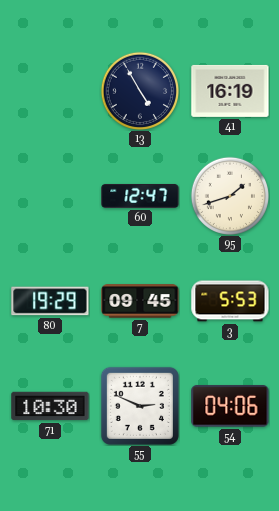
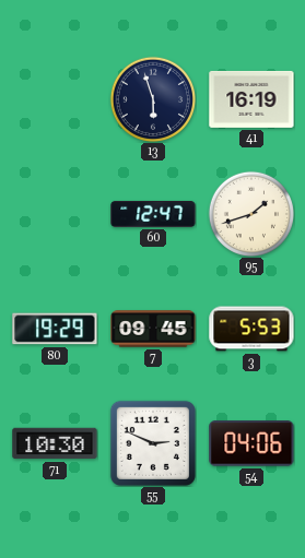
13: 4:55 -> 5:57 (152, 98)
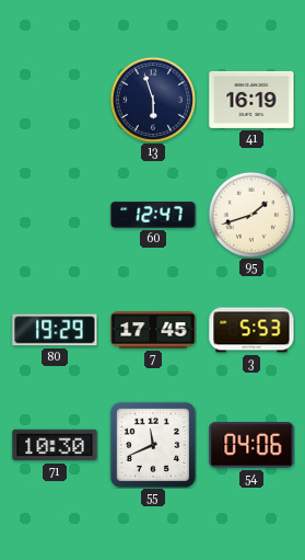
7: 09:45 -> 17:45 (153, 330)
55: 2:49 -> 11:41 (153, 445)
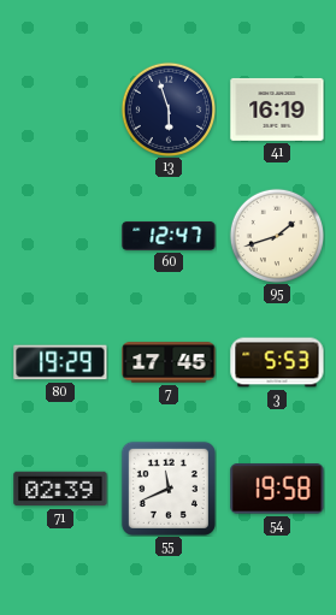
71: 10:30 -> 02:39 (60, 489)
54: 04:06 -> 19:58 (277, 489)
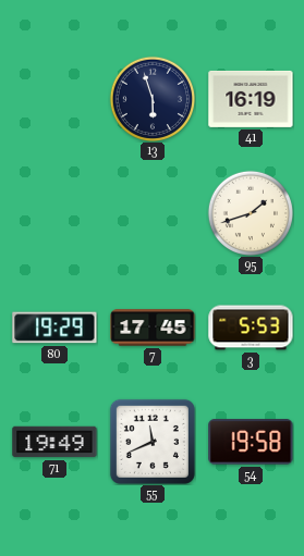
60: 12:47 -> none (169, 236)
71: 02:39 -> 19:49 (54, 442)
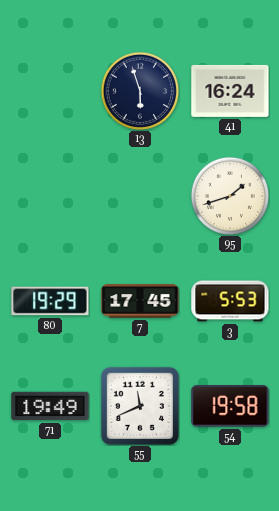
41: 16:19 -> 16:24 (230, 91)
